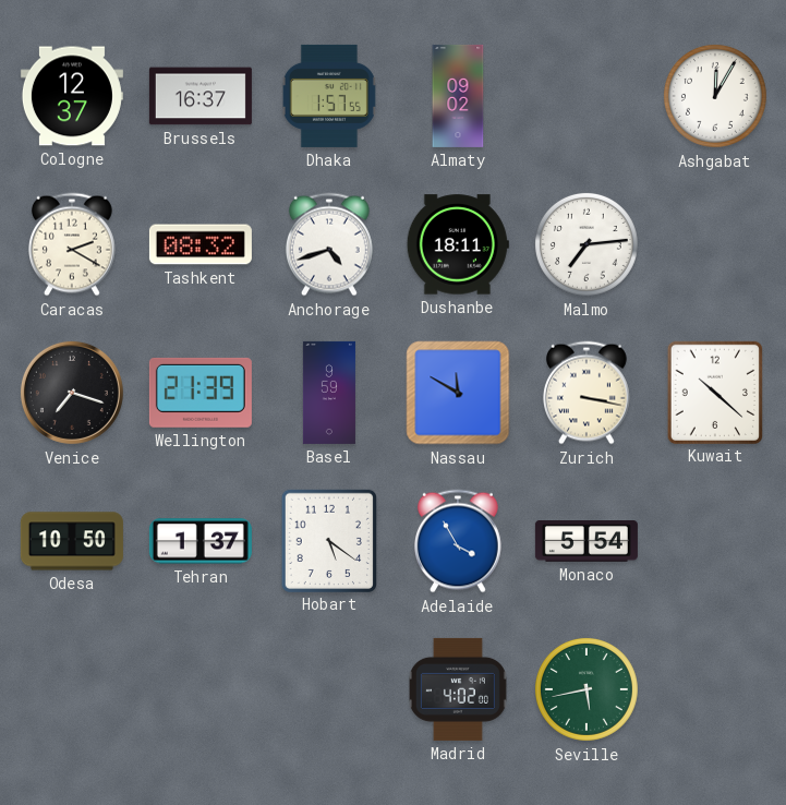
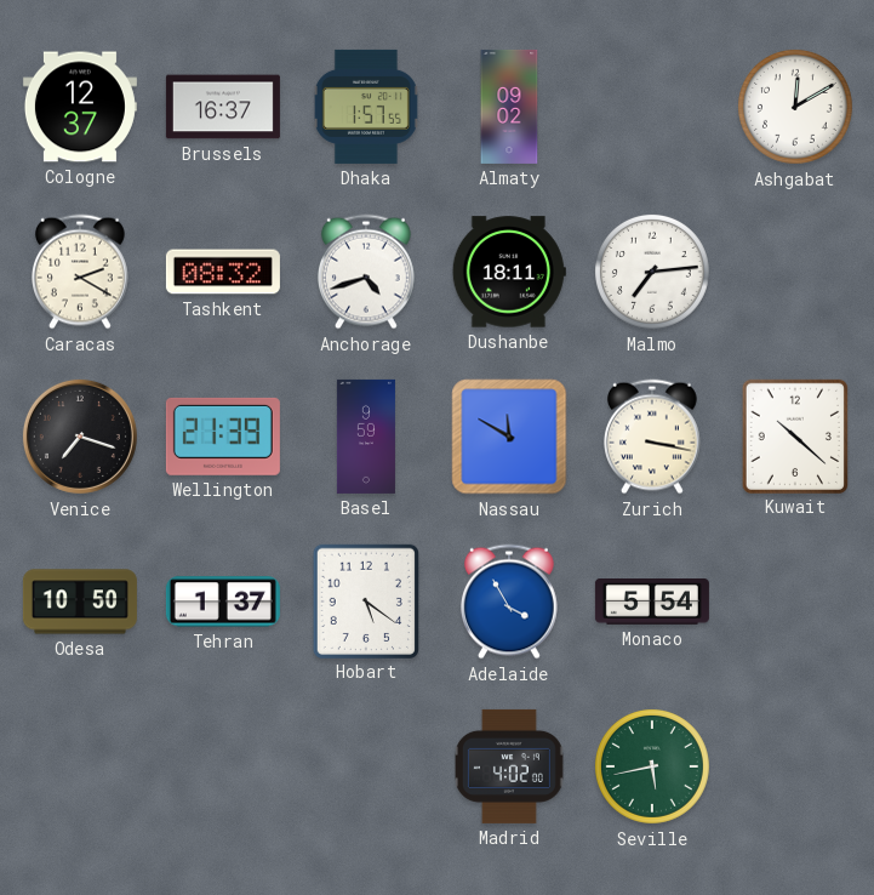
Ashgabat: 12:05 -> 12:10 (795, 107)
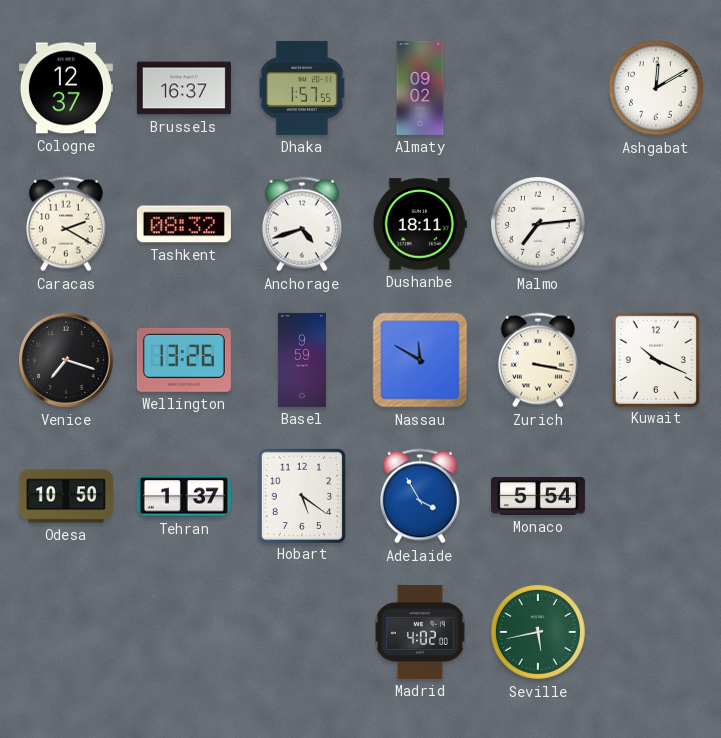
Wellington: 21:39 -> 13:26 (184, 360)
Kuwait: 10:22 -> 10:19 (656, 359)
